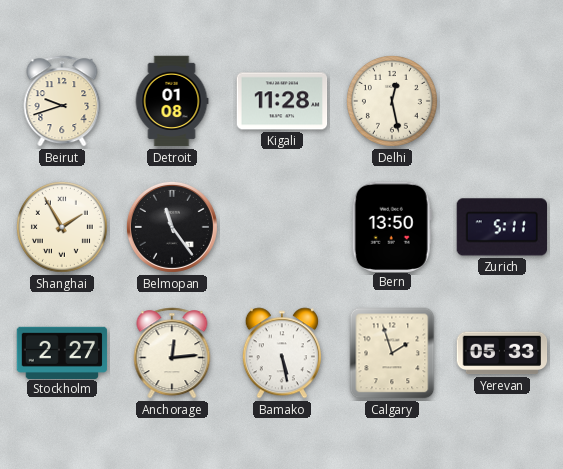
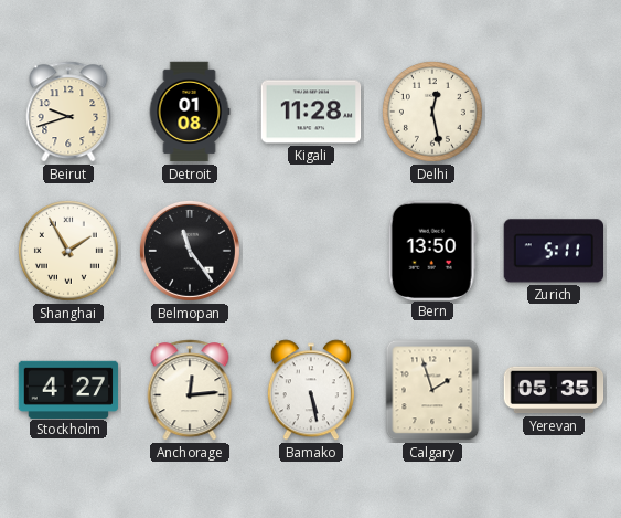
Stockholm: 2:27 -> 4:27 (68, 389)
Yerevan: 05:33 -> 05:35 (554, 390)
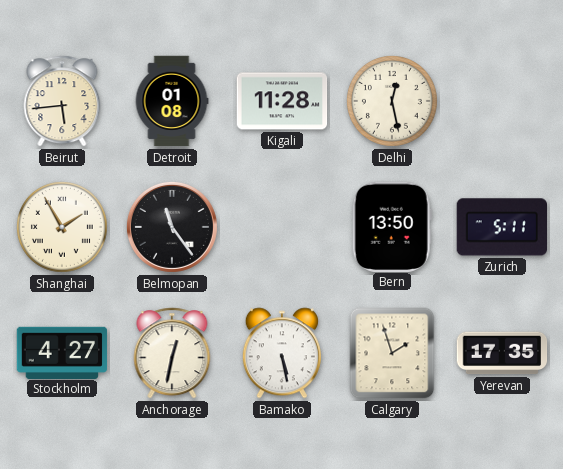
Beirut: 9:42 -> 5:44 (62, 101)
Anchorage: 12:14 -> 12:32 (172, 353)
Yerevan: 05:35 -> 17:35 (502, 353)
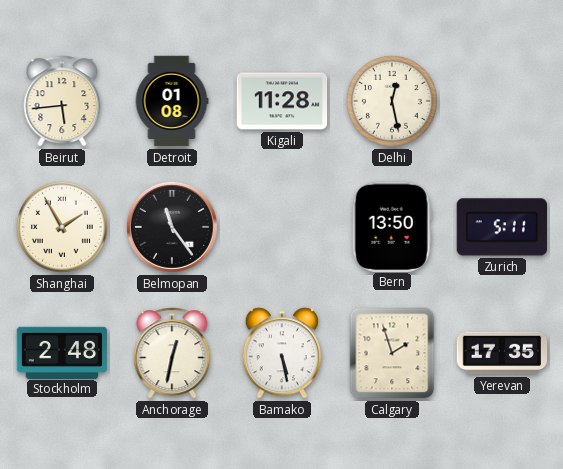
Stockholm: 4:27 -> 2:48 (62, 352)
